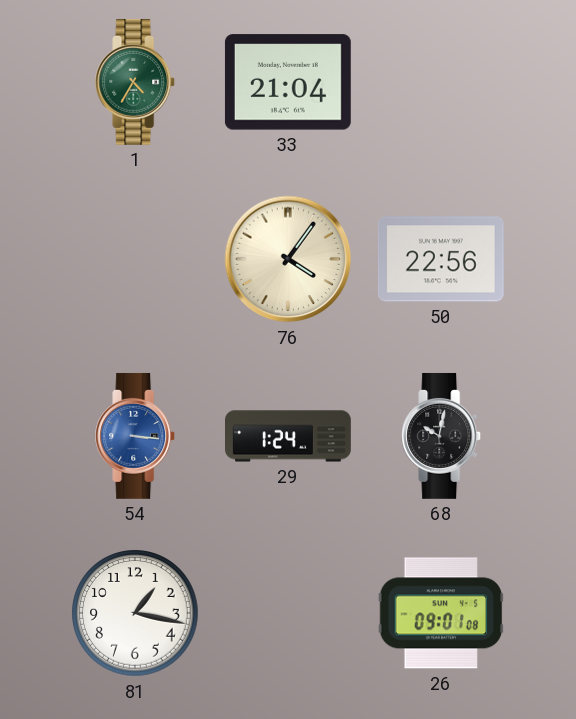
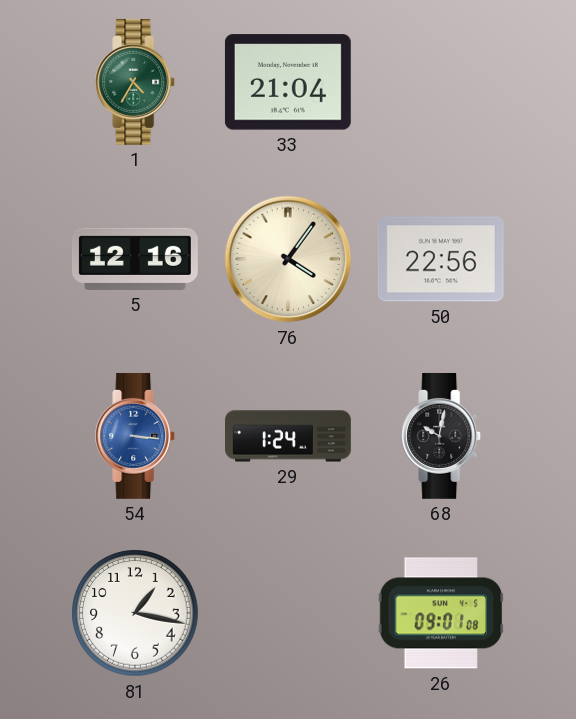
5: none -> 12:16 (135, 259)
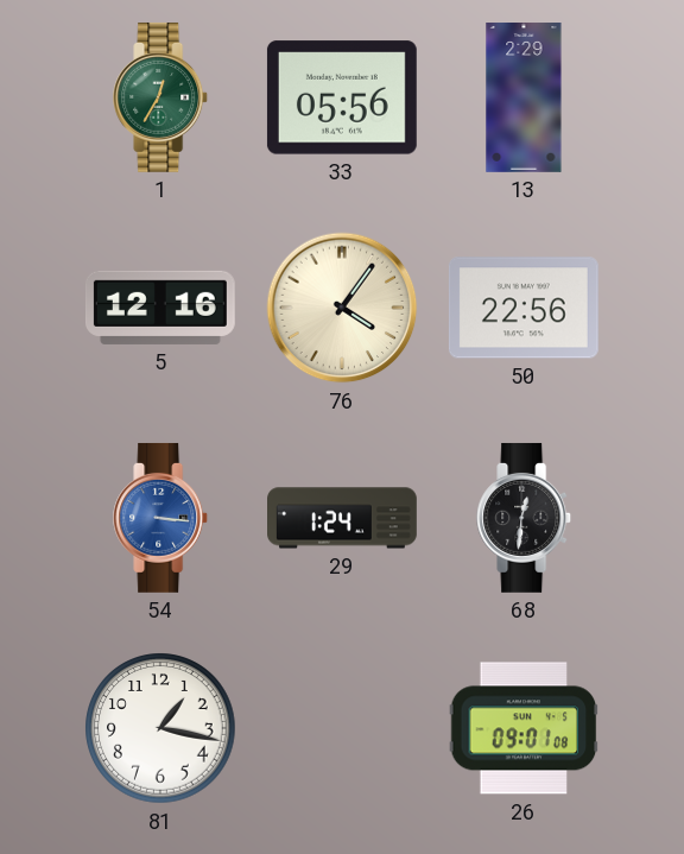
1: 4:35 -> 12:35 (161, 97)
33: 21:04 -> 05:56 (342, 97)
13: none -> 2:29 (524, 99)
68: 10:02 -> 12:31 (525, 518)
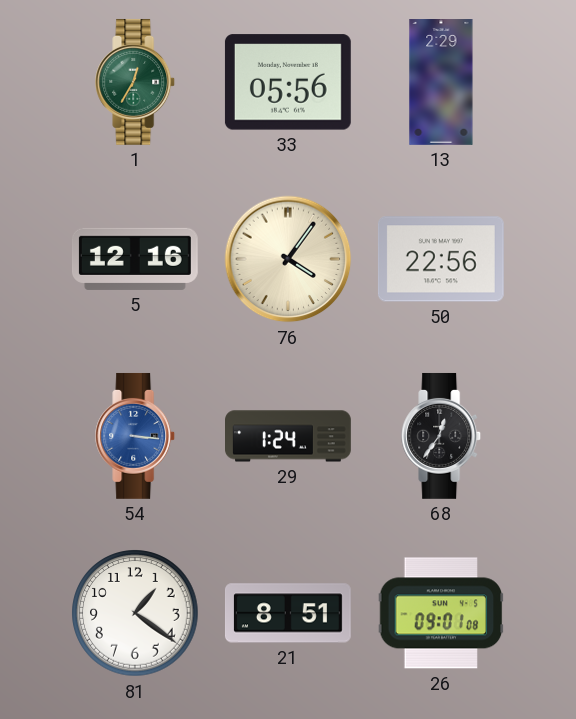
68: 12:31 -> 12:36 (442, 436)
81: 1:17 -> 1:21 (135, 613)
21: none -> 8:51 (288, 613)
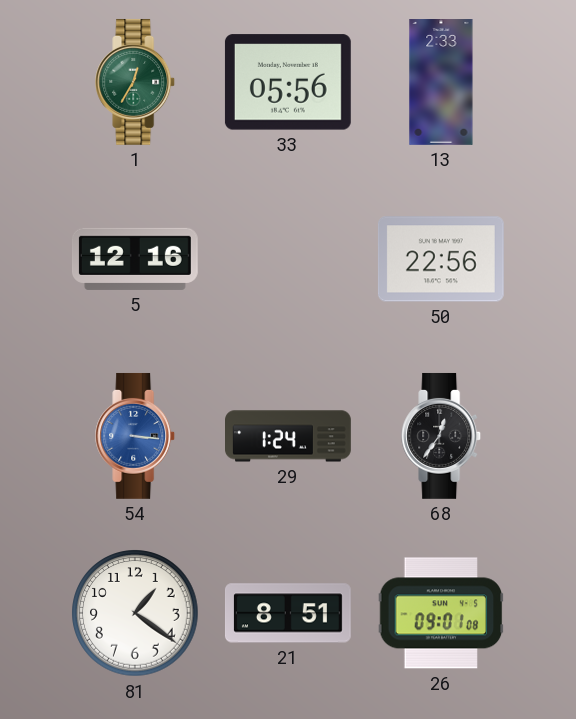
13: 2:29 -> 2:33 (441, 83)
76: 4:06 -> none (288, 259)
